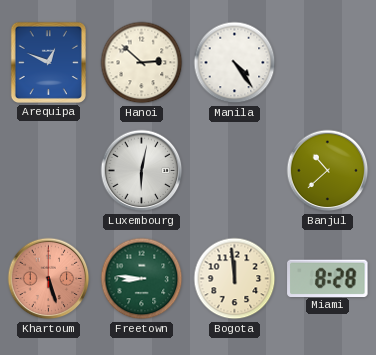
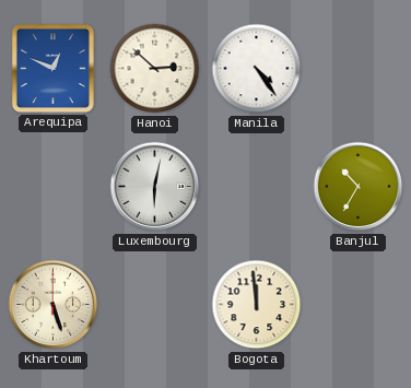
Banjul: 10:38 -> 10:35 (359, 187)
Khartoum dial: salmon -> cream (54, 305)
Freetown: 8:46 -> none (142, 279)
Miami: 8:28 -> none (328, 278)
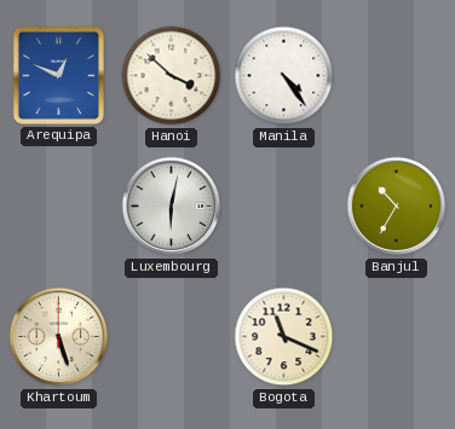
Hanoi: 2:52 -> 3:52 (172, 76)
Bogota: 11:59 -> 11:19 (284, 337)
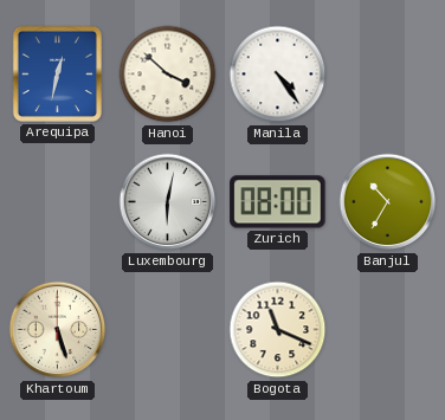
Arequipa: 12:49 -> 12:32 (57, 73)
Zurich: none -> 08:00 (278, 202)
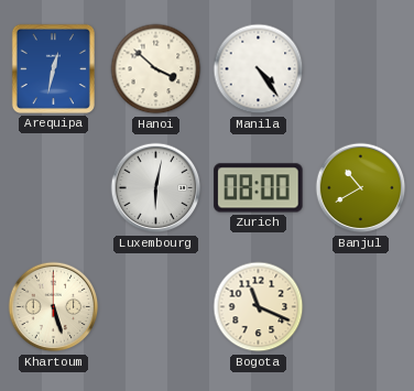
Banjul: 10:35 -> 10:40 (361, 188)
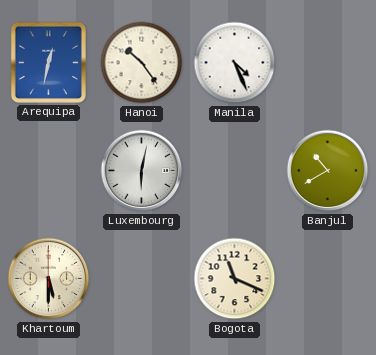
Hanoi: 3:52 -> 10:24 (142, 63)
Manila: 4:24 -> 4:26 (235, 63)
Zurich: 08:00 -> none (259, 188)
Khartoum: 5:27 -> 5:30 (49, 279)
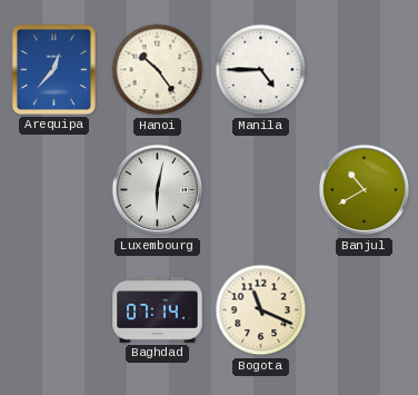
Arequipa: 12:32 -> 12:37 (53, 69)
Manila: 4:26 -> 4:45 (261, 70)
Khartoum: 5:30 -> none (49, 279)
Baghdad: none -> 07:14 (158, 310)
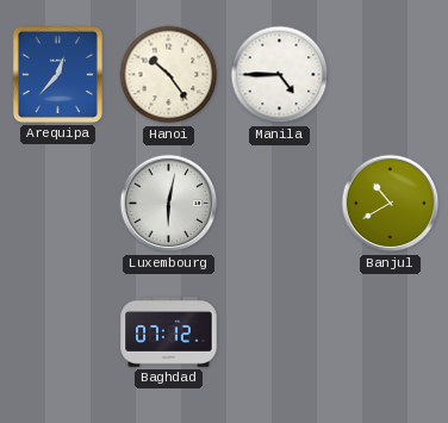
Baghdad: 07:14 -> 07:12 (169, 332)
Bogota: 11:19 -> none (261, 310)
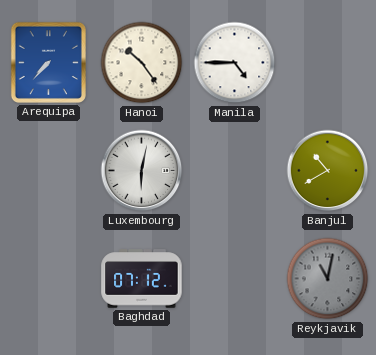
Arequipa: 12:37 -> 7:37 (48, 62)
Reykjavik: none -> 11:02 (328, 279)
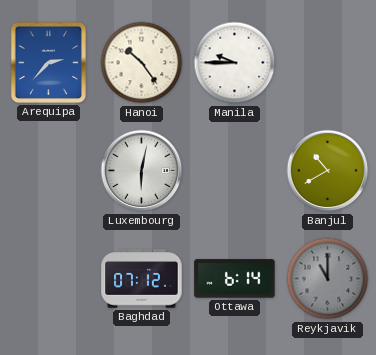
Arequipa: 7:37 -> 2:37 (48, 62)
Manila: 4:45 -> 9:45 (235, 63)
Ottawa: none -> 6:14 (235, 279)
Reykjavik: 11:02 -> 11:00 (328, 279)
